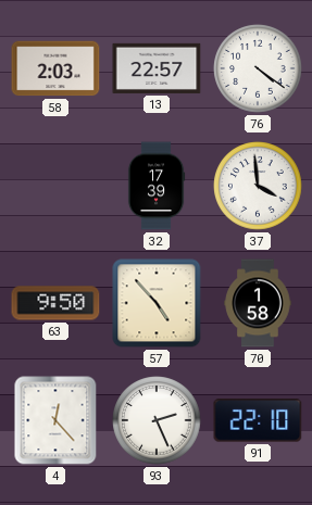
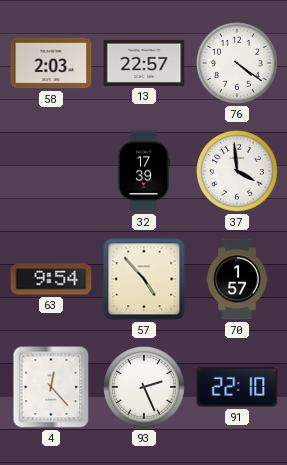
63: 9:50 -> 9:54 (51, 279)
70: 1:58 -> 1:57 (237, 279)
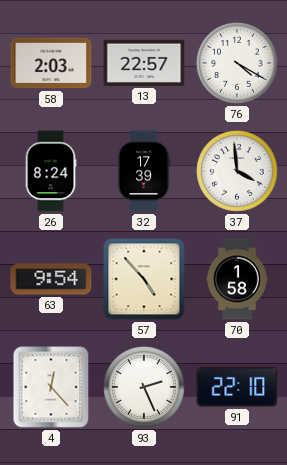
76: 4:21 -> 4:20 (237, 63)
26: none -> 8:24 (51, 171)
70: 1:57 -> 1:58 (237, 279)
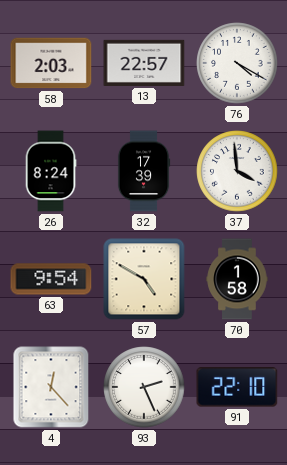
57: 4:53 -> 4:50 (144, 279)
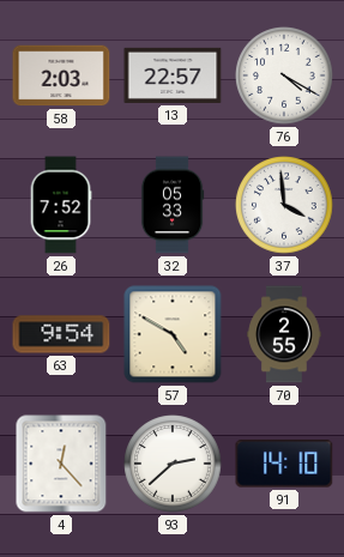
26: 8:24 -> 7:52 (61, 205)
32: 17:39 -> 05:33 (173, 205)
70: 1:58 -> 2:55 (284, 334)
93: 2:26 -> 2:38 (173, 464)
91: 22:10 -> 14:10 (284, 464)
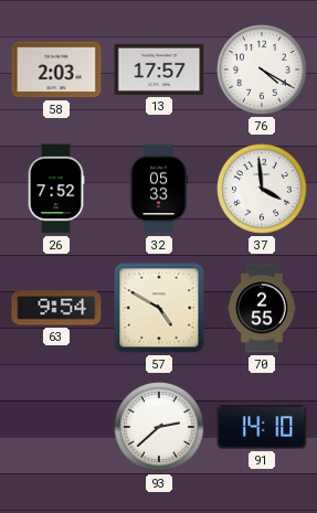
13: 22:57 -> 17:57 (159, 70)
4: 12:23 -> none (61, 464)
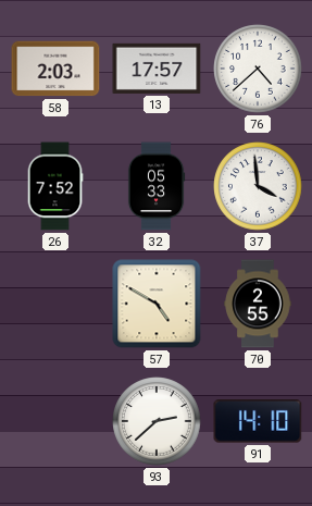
76: 4:20 -> 4:38 (258, 69)
63: 9:54 -> none (56, 308)
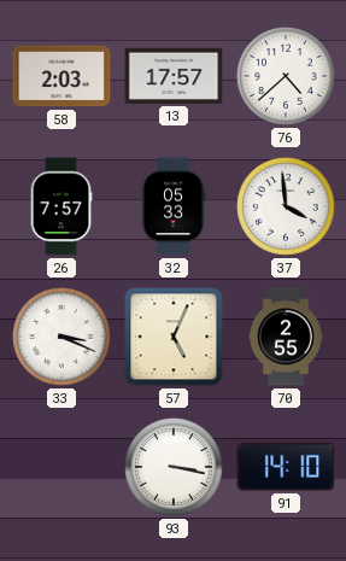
26: 7:52 -> 7:57 (61, 206)
33: none -> 3:19 (61, 337)
57: 4:50 -> 5:04 (174, 337)
93: 2:38 -> 3:17 (174, 467)
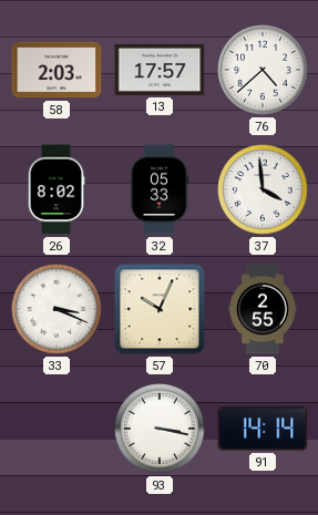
26: 7:57 -> 8:02 (57, 189)
57: 5:04 -> 10:04 (160, 309)
91: 14:10 -> 14:14 (263, 429)
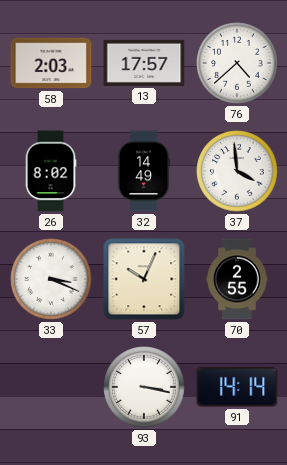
32: 05:33 -> 14:49 (144, 171)
